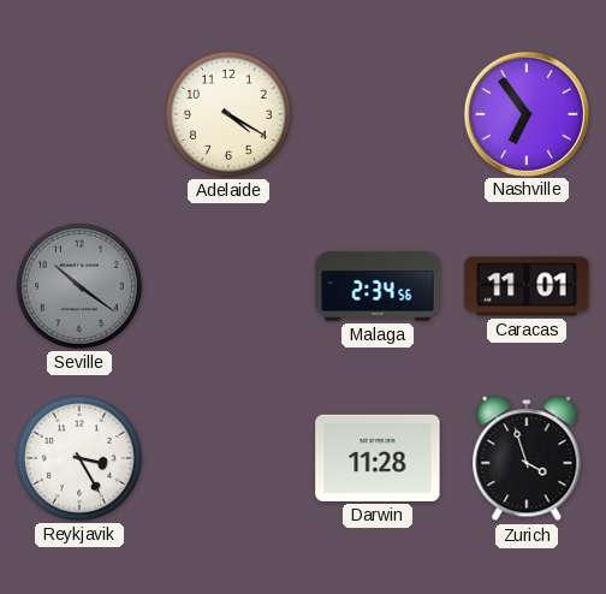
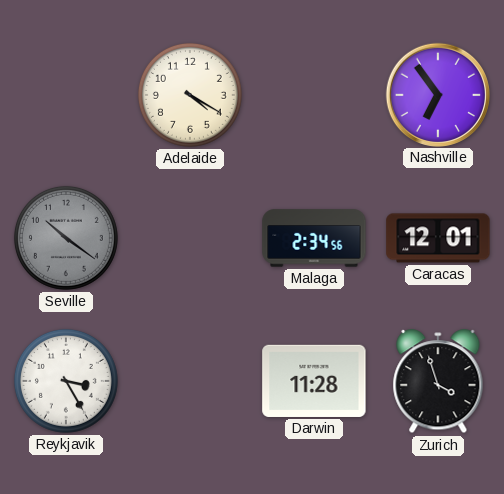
Caracas: 11:01 -> 12:01 (438, 238)
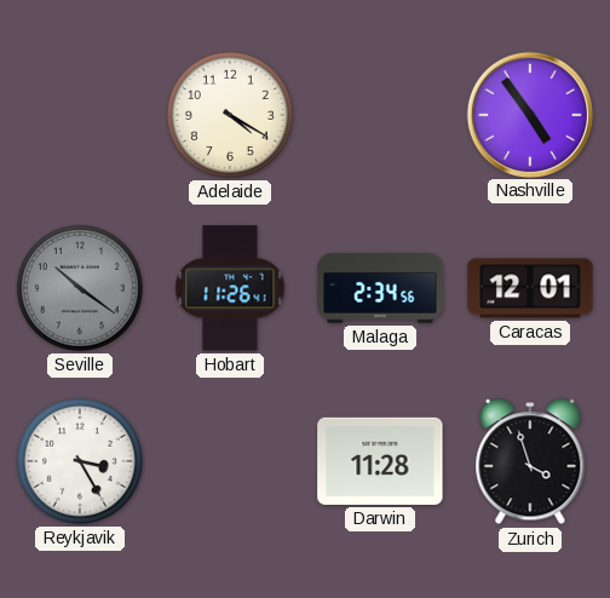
Nashville: 6:54 -> 4:54 (529, 114)
Hobart: none -> 11:26 (230, 288)
